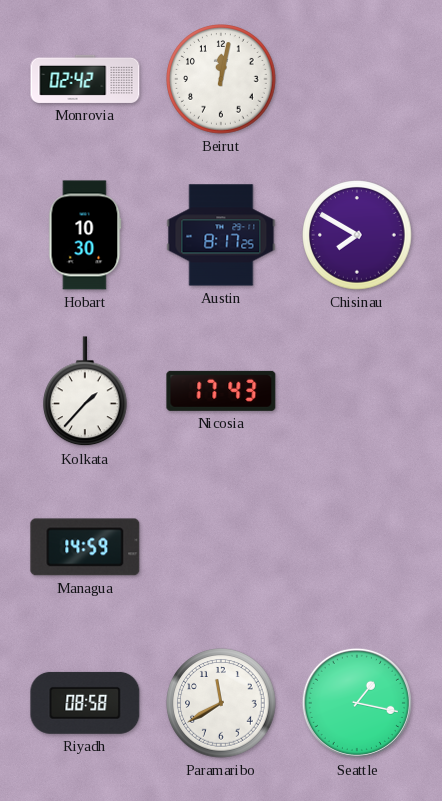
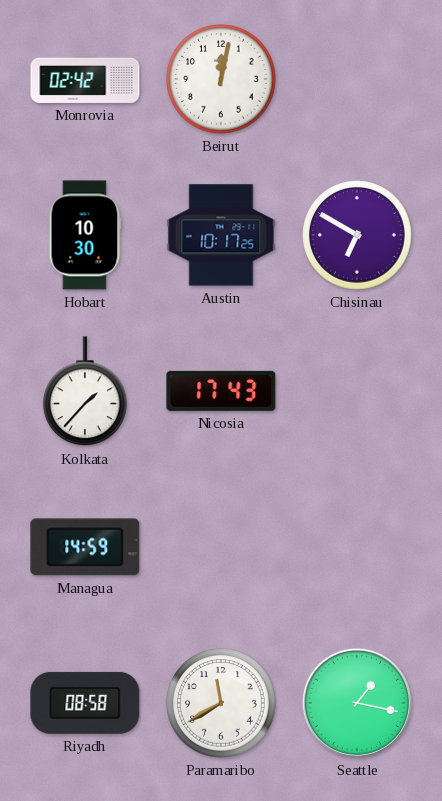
Austin: 8:17 -> 10:17 (221, 235)
Chisinau: 7:50 -> 6:50 (357, 235)
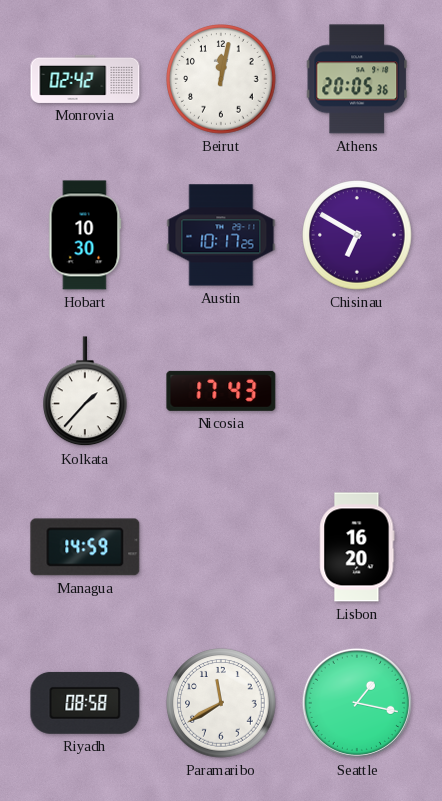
Athens: none -> 20:05 (357, 79)
Lisbon: none -> 16:20 (357, 547)
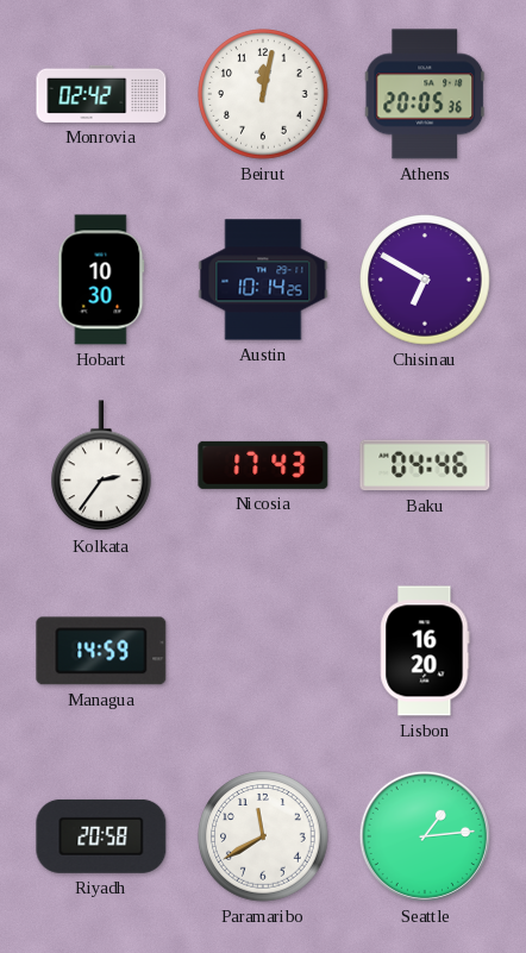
Austin: 10:17 -> 10:14 (263, 280)
Kolkata: 1:37 -> 2:36 (102, 466)
Baku: none -> 04:46 (425, 465)
Riyadh: 08:58 -> 20:58 (101, 836)
Seattle: 1:17 -> 1:14 (425, 836)
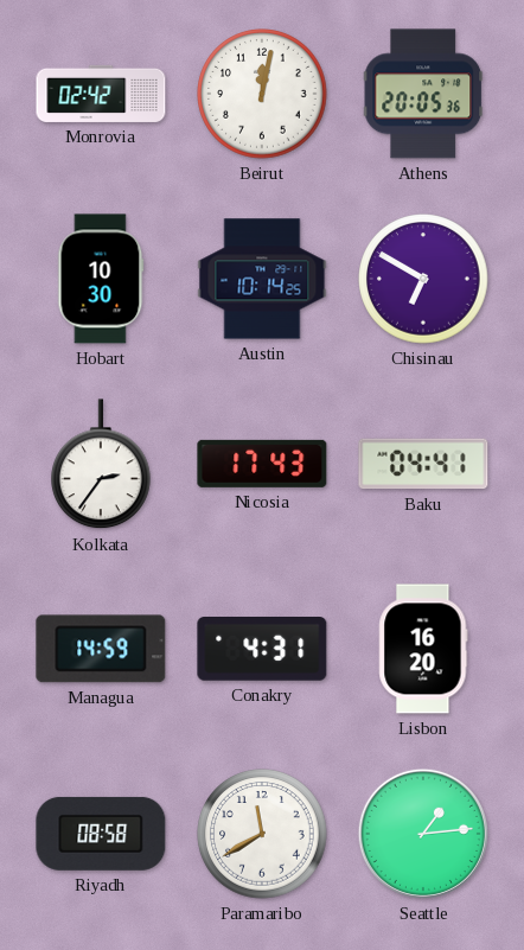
Baku: 04:46 -> 04:41 (423, 464)
Conakry: none -> 4:31 (262, 650)
Riyadh: 20:58 -> 08:58 (101, 834)
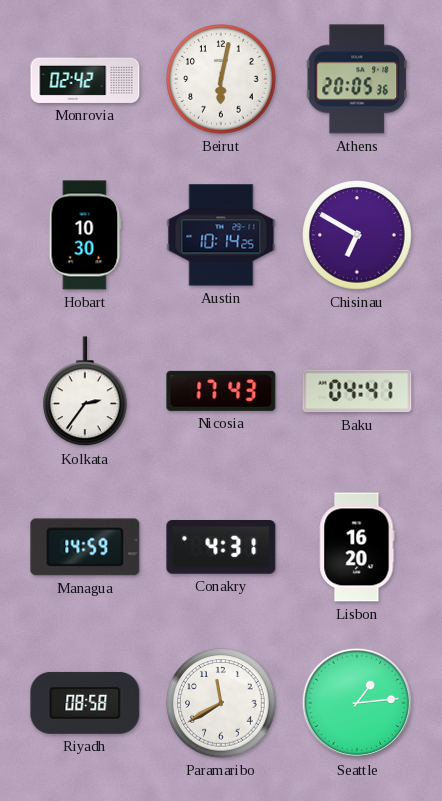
Beirut: 12:02 -> 6:02 (221, 79)
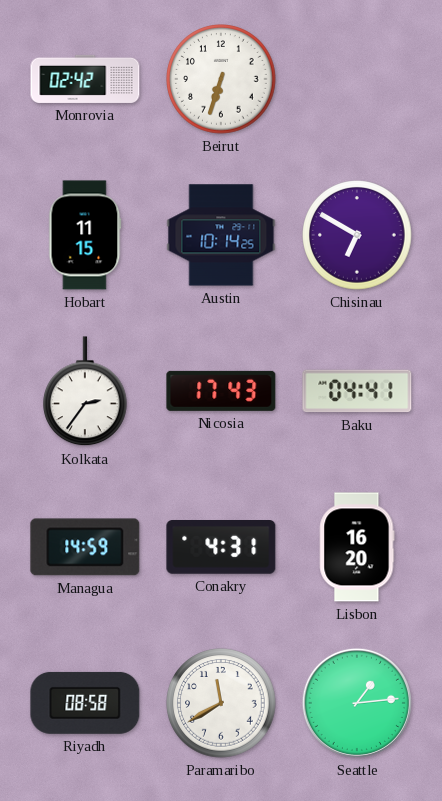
Beirut: 6:02 -> 6:33 (221, 79)
Athens: 20:05 -> none (357, 79)
Hobart: 10:30 -> 11:15 (85, 235)
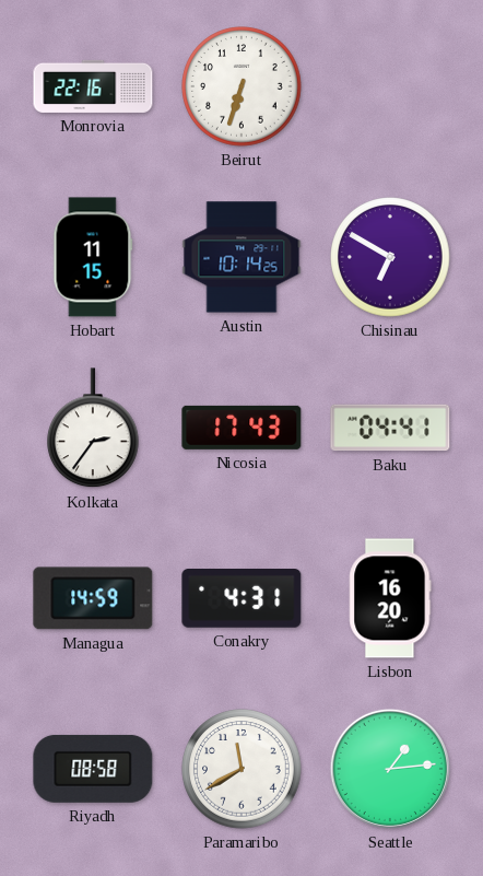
Monrovia: 02:42 -> 22:16 (93, 86)
